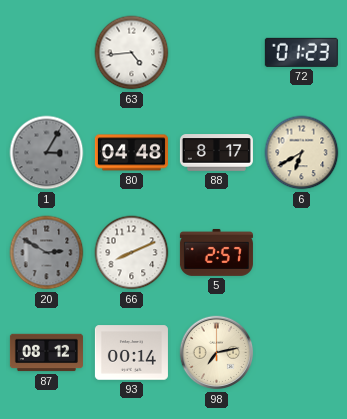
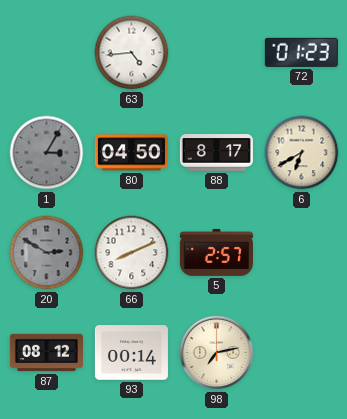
80: 04:48 -> 04:50 (131, 153)
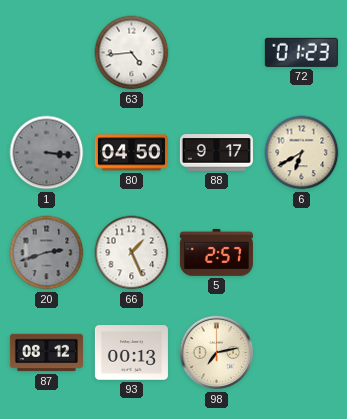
1: 3:05 -> 3:16 (47, 153)
88: 8:17 -> 9:17 (216, 153)
20: 2:50 -> 2:42 (47, 253)
66: 8:11 -> 1:26 (132, 253)
93: 00:14 -> 00:13 (131, 353)
